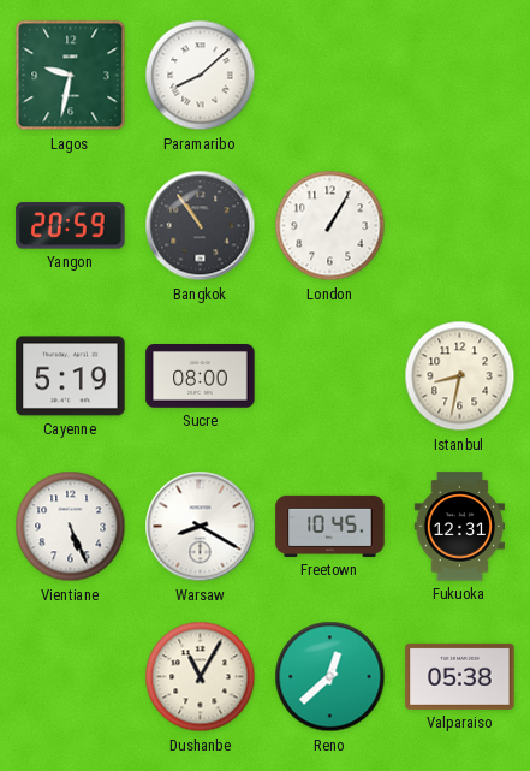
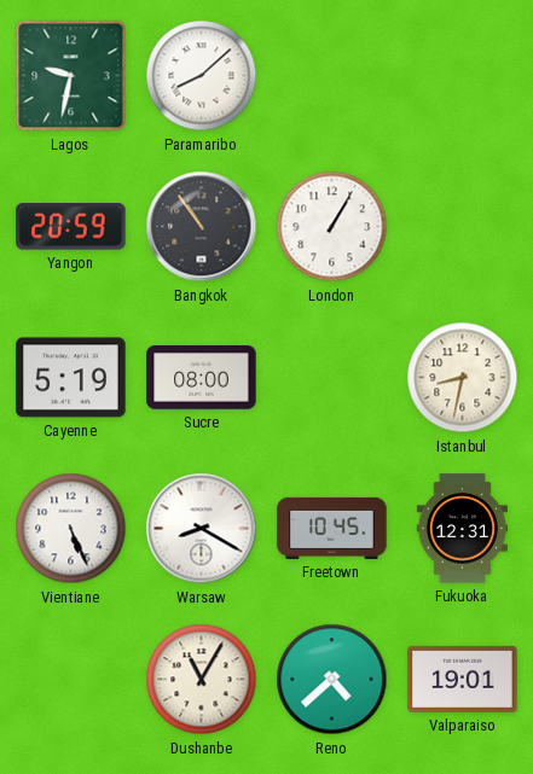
Reno: 12:38 -> 4:38 (332, 680)
Valparaiso: 05:38 -> 19:01 (463, 679)
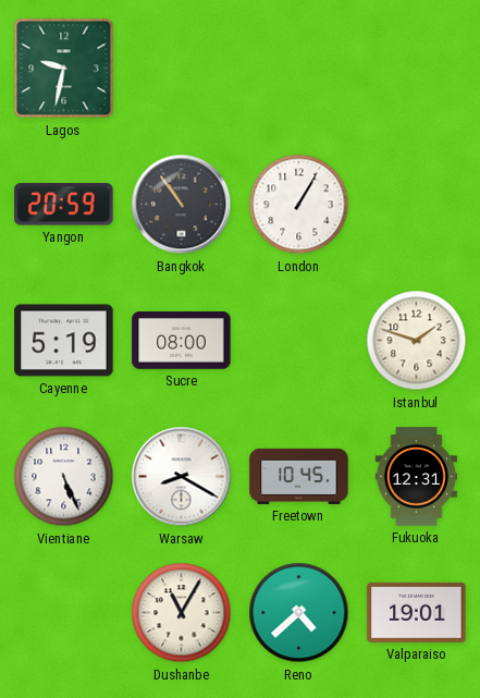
Paramaribo: 8:08 -> none (202, 76)
Istanbul: 8:32 -> 1:48 (417, 341)
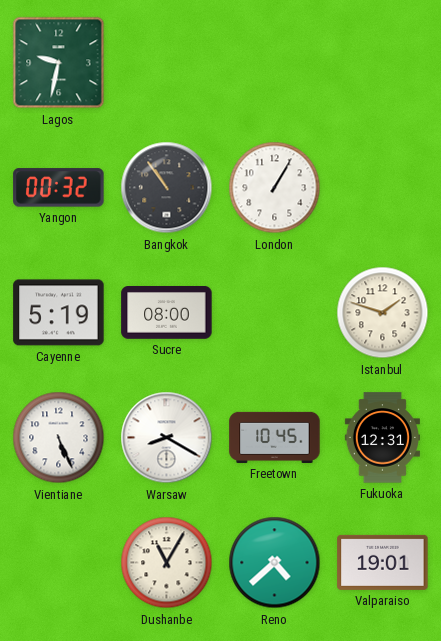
Yangon: 20:59 -> 00:32 (59, 188)
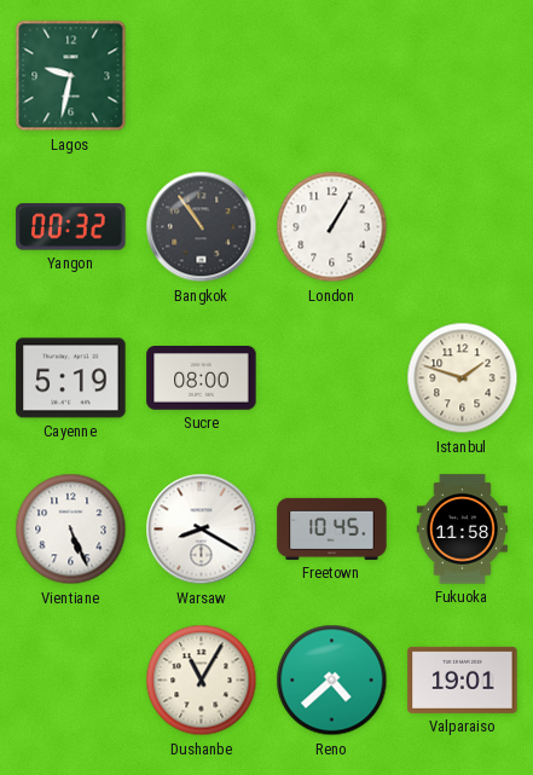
Fukuoka: 12:31 -> 11:58 (462, 530)
